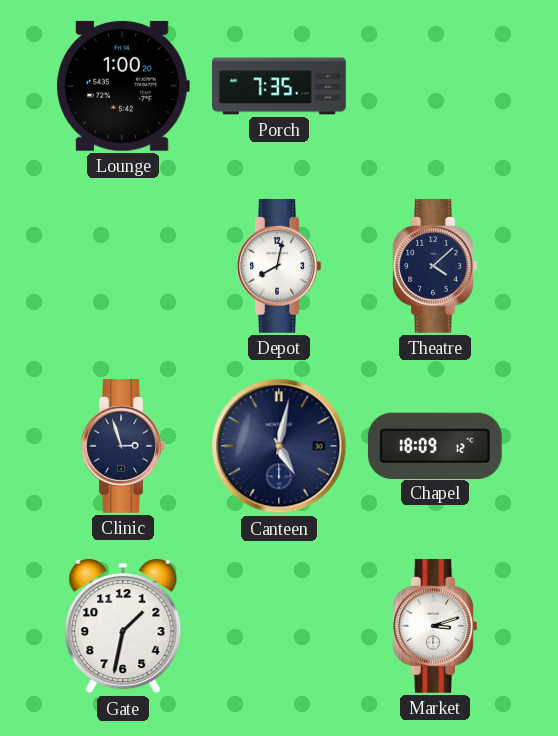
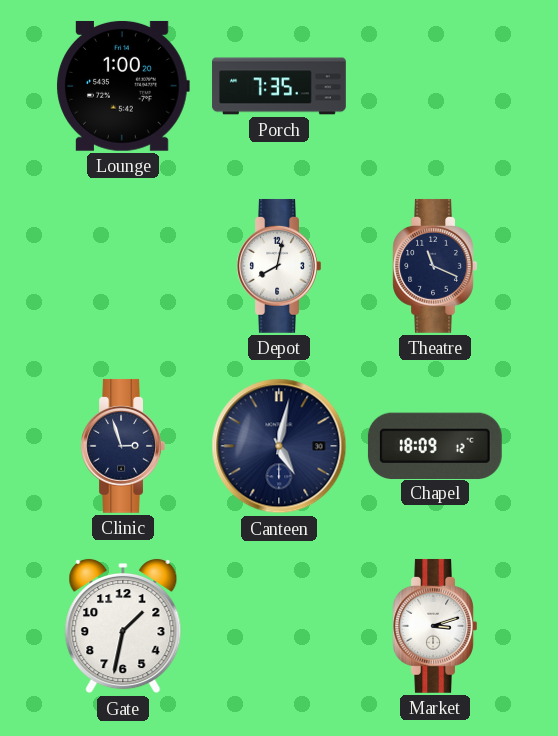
Theatre: 4:08 -> 11:19 (435, 266)
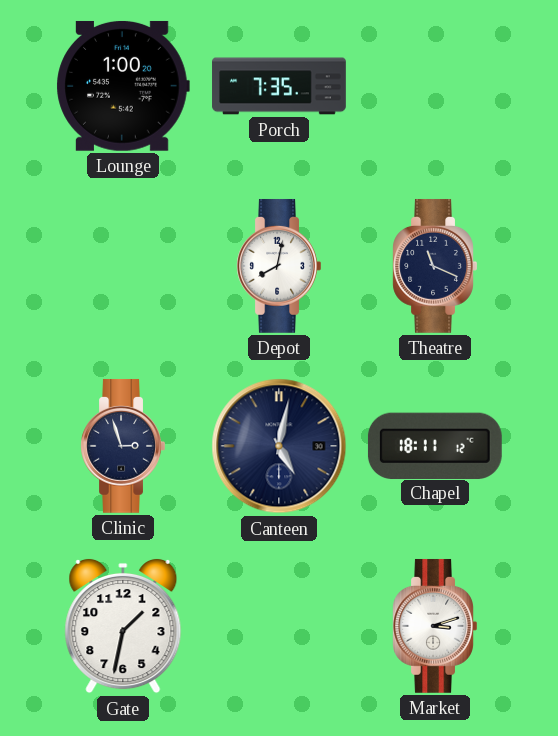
Chapel: 18:09 -> 18:11 (435, 445)
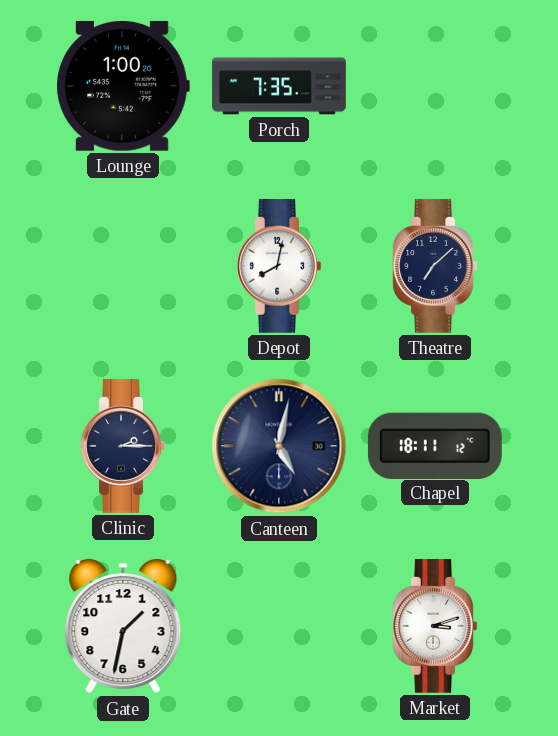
Theatre: 11:19 -> 7:08 (435, 266)
Clinic: 2:57 -> 2:15 (123, 446)
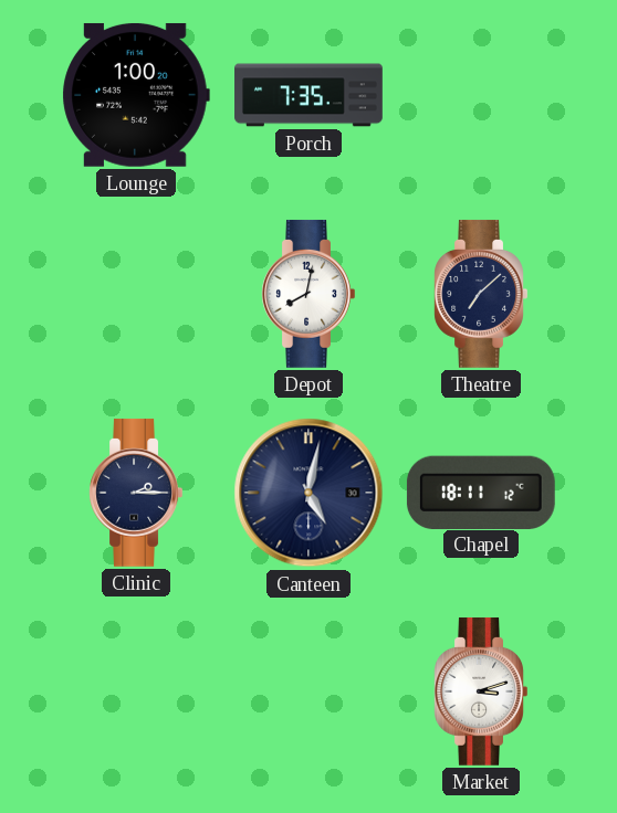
Gate: 1:32 -> none (123, 626)
